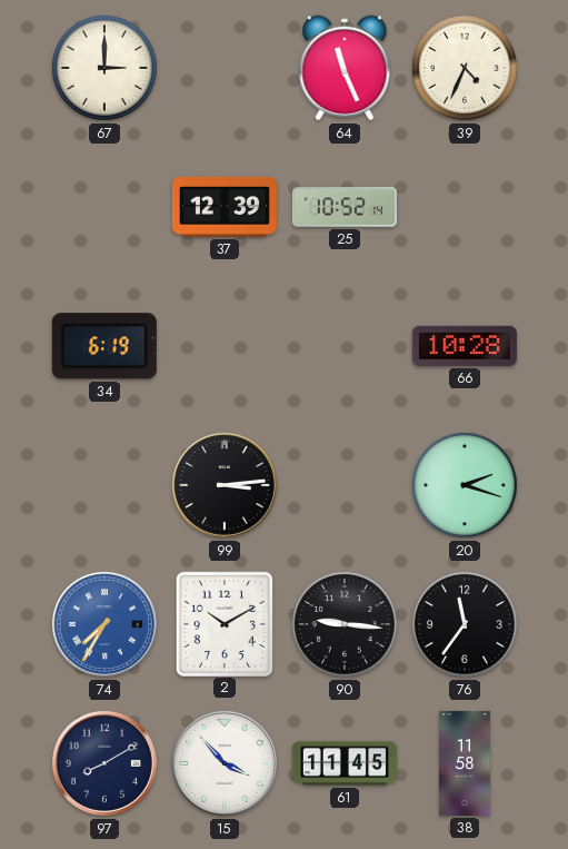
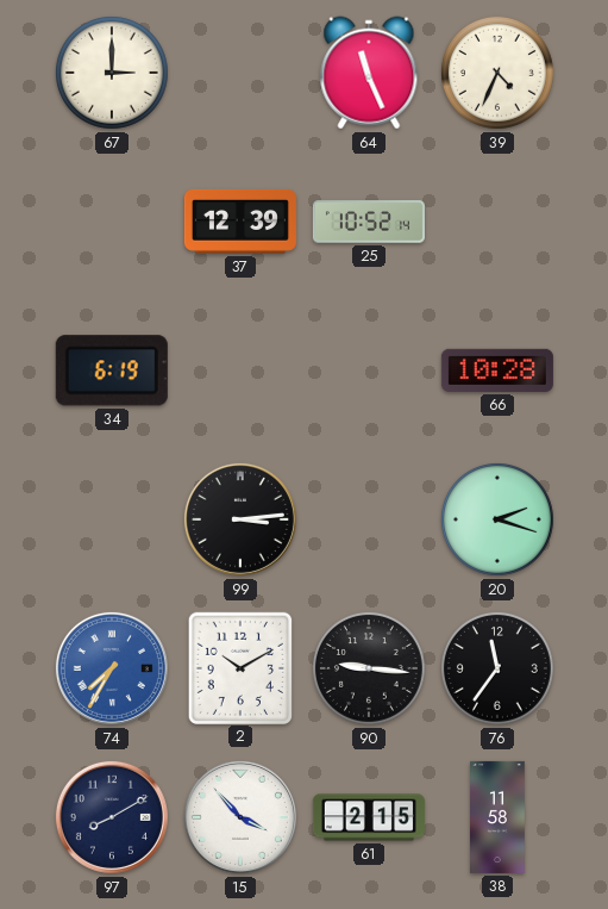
61: 11:45 -> 2:15 (369, 817)
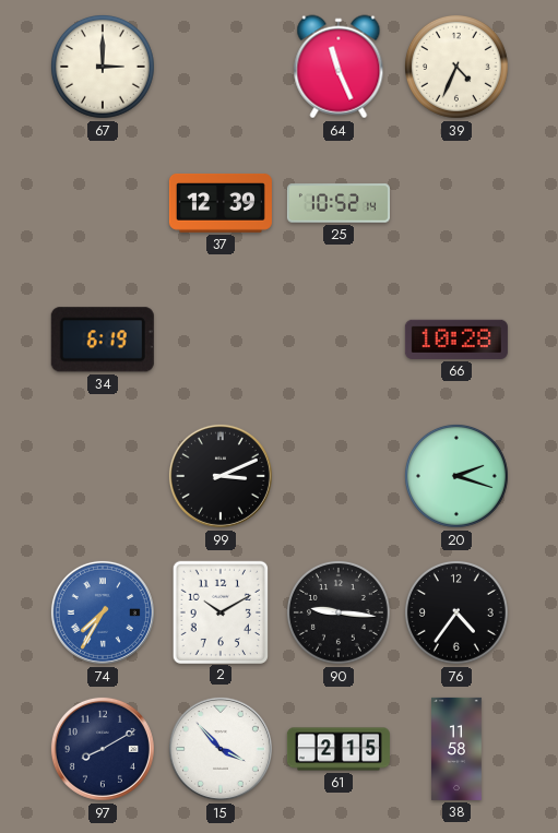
99: 3:14 -> 3:11 (221, 476)
76: 11:36 -> 4:36 (456, 612)
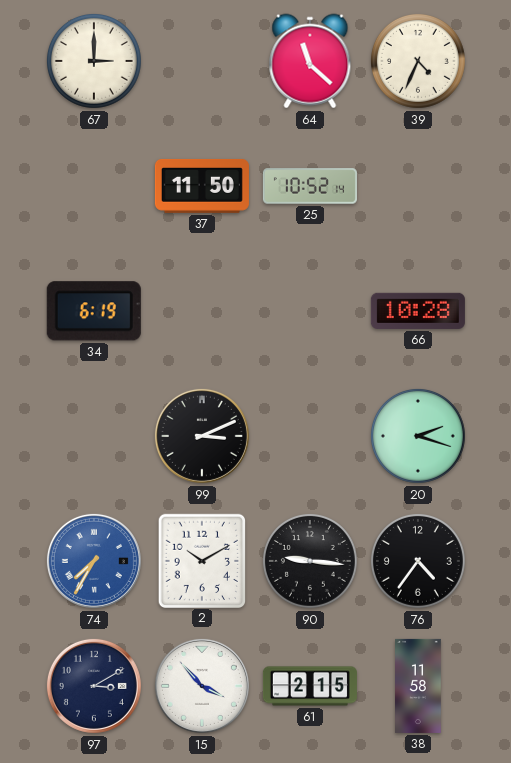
64: 11:26 -> 11:22 (310, 61)
37: 12:39 -> 11:50 (202, 186)
97: 8:10 -> 3:10 (94, 686)
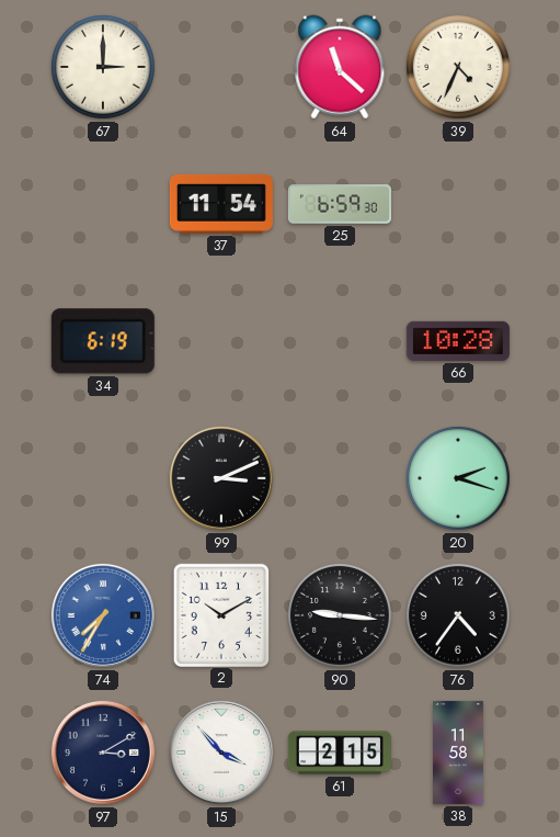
37: 11:50 -> 11:54 (221, 204)
25: 10:52 -> 6:59 (340, 204)
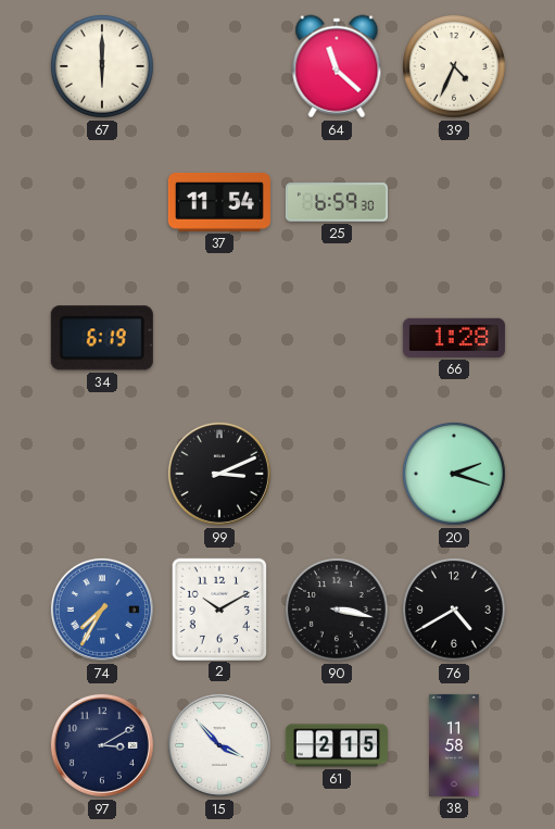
67: 3:00 -> 6:00 (102, 66)
66: 10:28 -> 1:28 (454, 338)
90: 9:16 -> 3:17 (337, 610)
76: 4:36 -> 4:40 (454, 610)
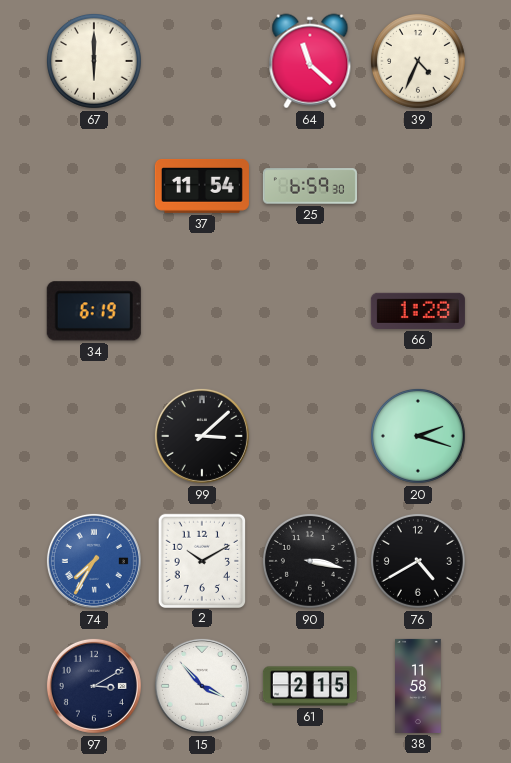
99: 3:11 -> 3:08 (202, 436)
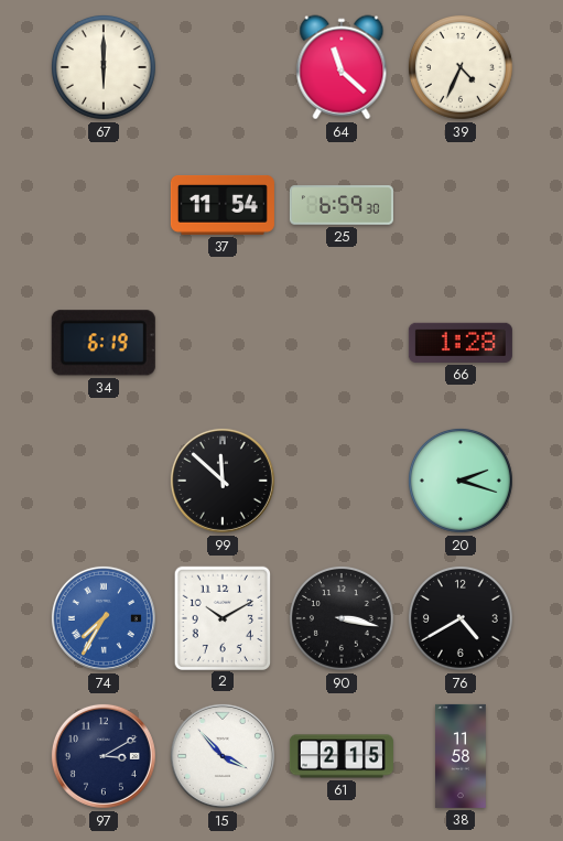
99: 3:08 -> 11:52 (223, 481)
